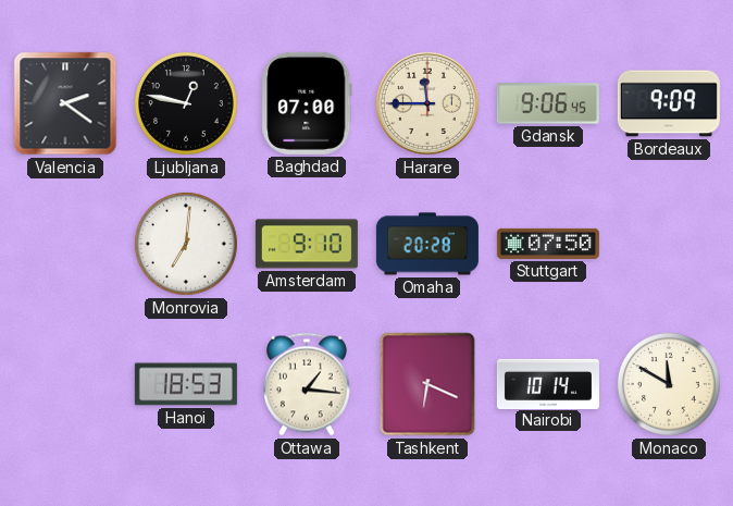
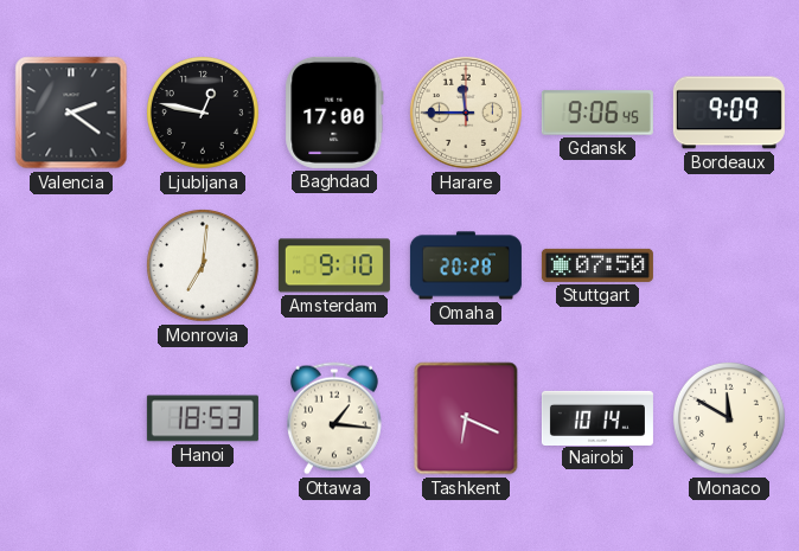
Baghdad: 07:00 -> 17:00 (334, 113)
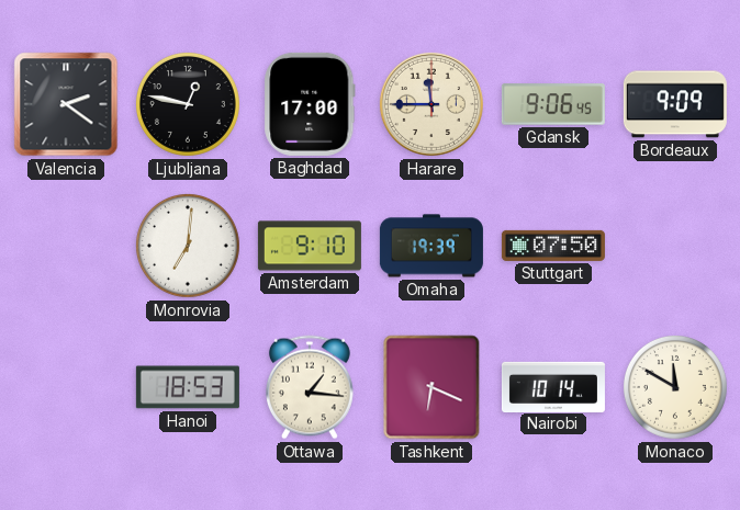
Omaha: 20:28 -> 19:39 (431, 246)
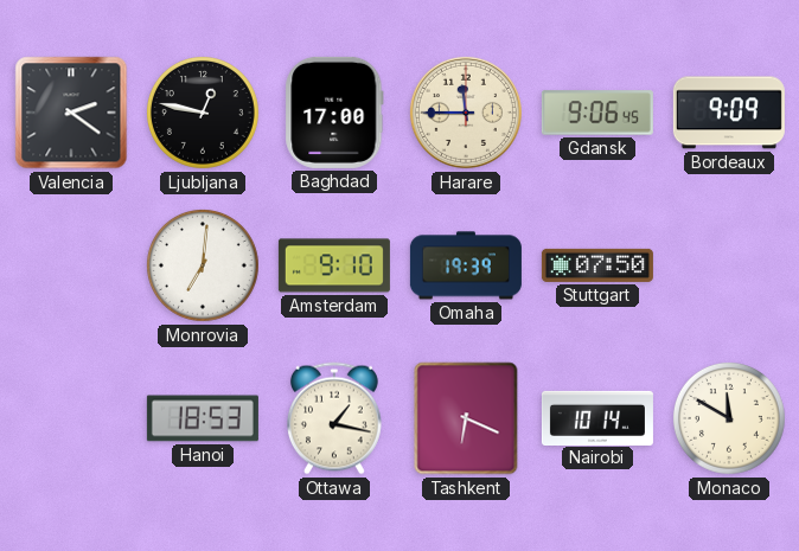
Ottawa: 1:16 -> 1:17 (334, 418)
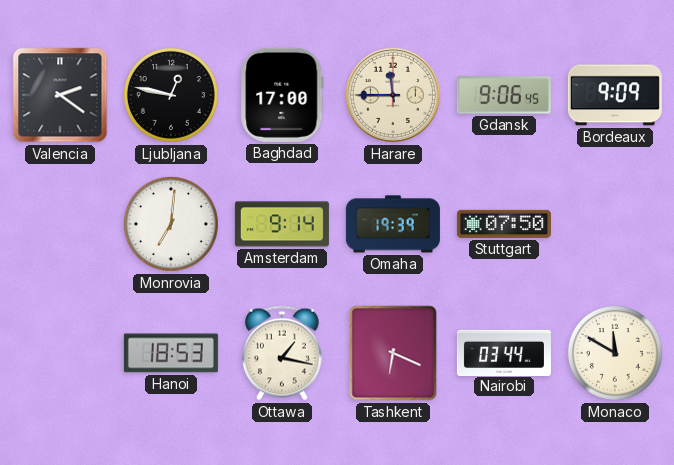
Amsterdam: 9:10 -> 9:14 (282, 224)
Nairobi: 10:14 -> 03:44 (504, 352)
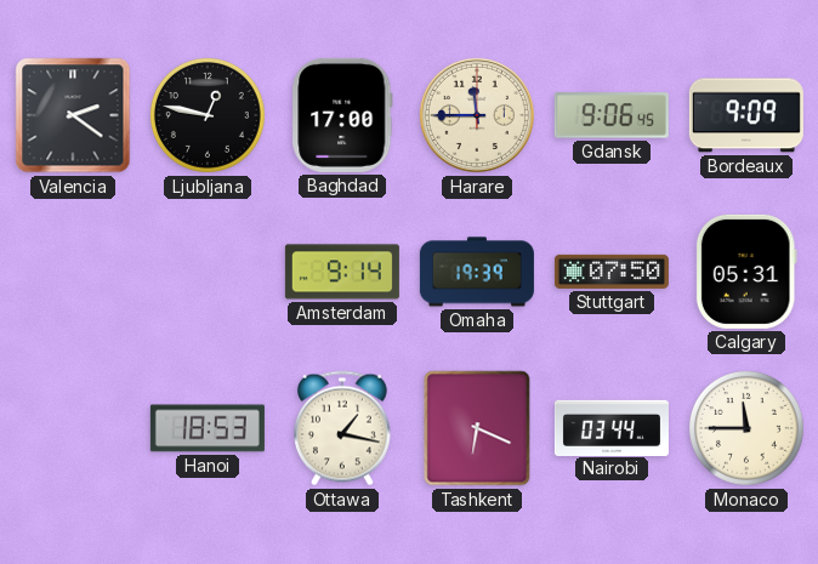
Monrovia: 7:01 -> none (171, 224)
Calgary: none -> 05:31 (746, 272)
Monaco: 11:50 -> 11:45 (746, 428)
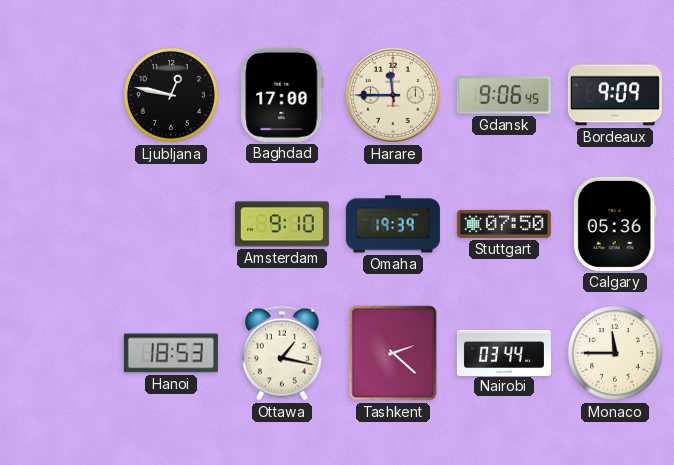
Valencia: 2:21 -> none (73, 115)
Amsterdam: 9:14 -> 9:10 (282, 224)
Calgary: 05:31 -> 05:36 (615, 224)
Tashkent: 6:19 -> 2:22 (393, 353)
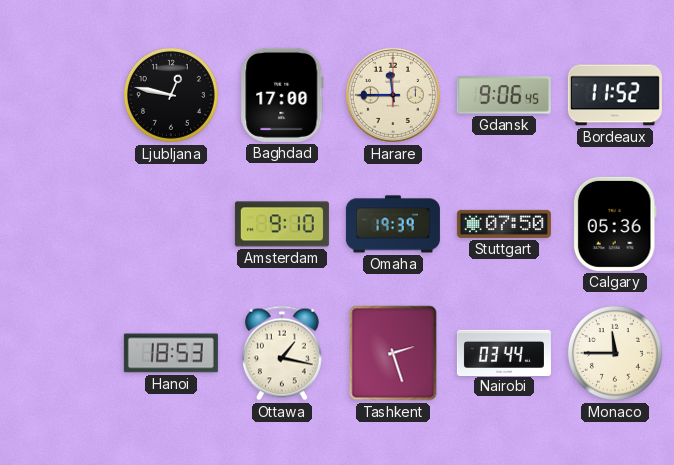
Bordeaux: 9:09 -> 11:52 (615, 95)
Tashkent: 2:22 -> 2:27 (393, 353)
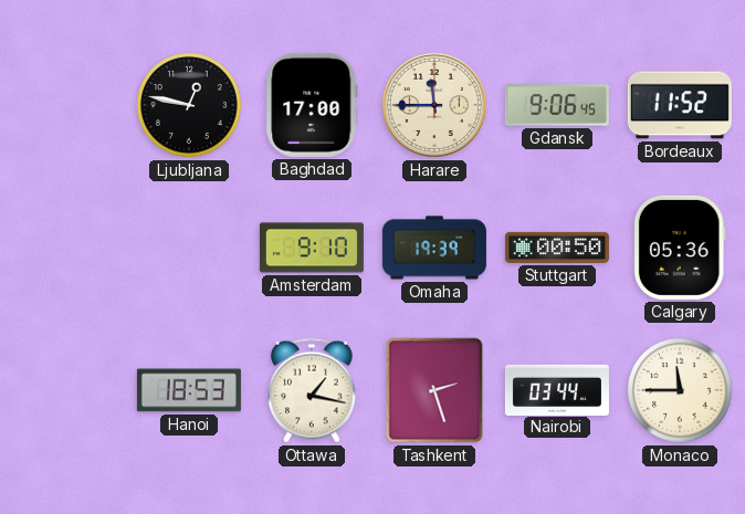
Stuttgart: 07:50 -> 00:50 (557, 248)
